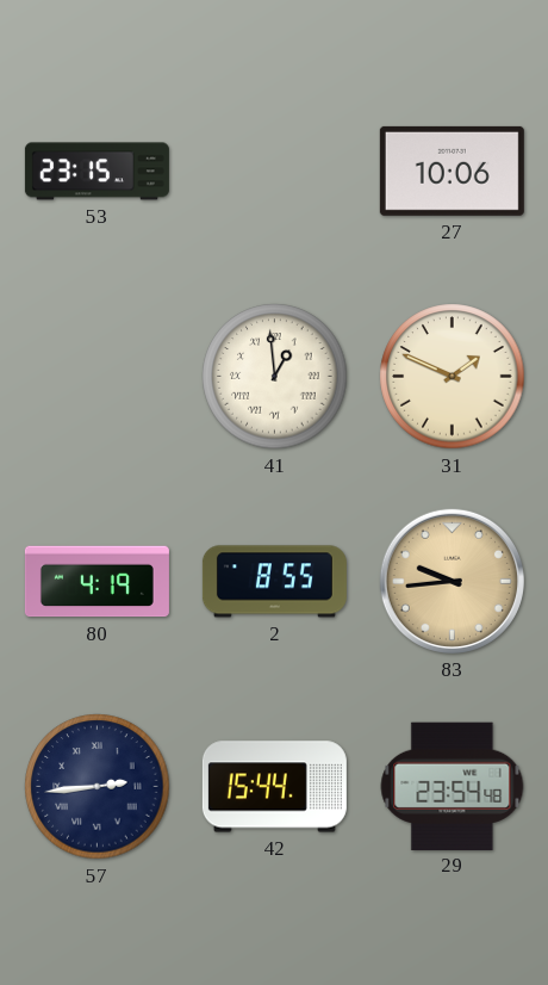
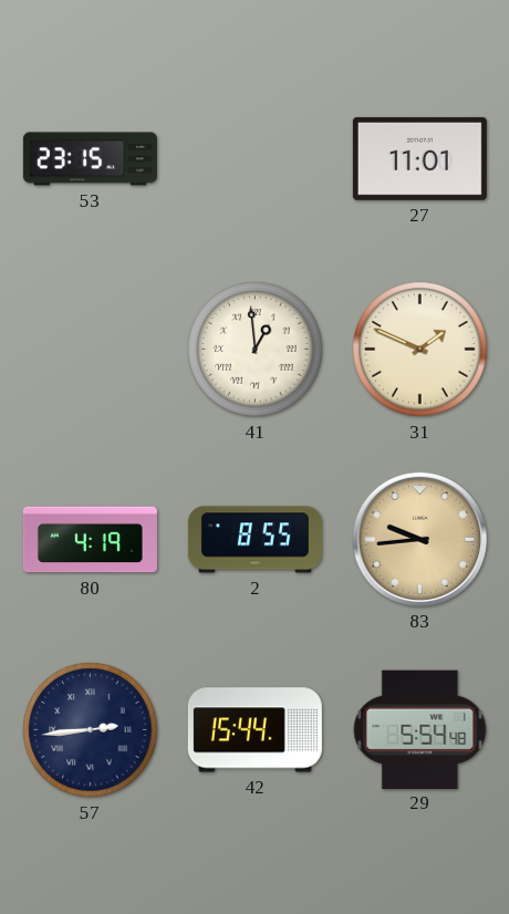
27: 10:06 -> 11:01 (419, 158)
29: 23:54 -> 5:54 (420, 729)
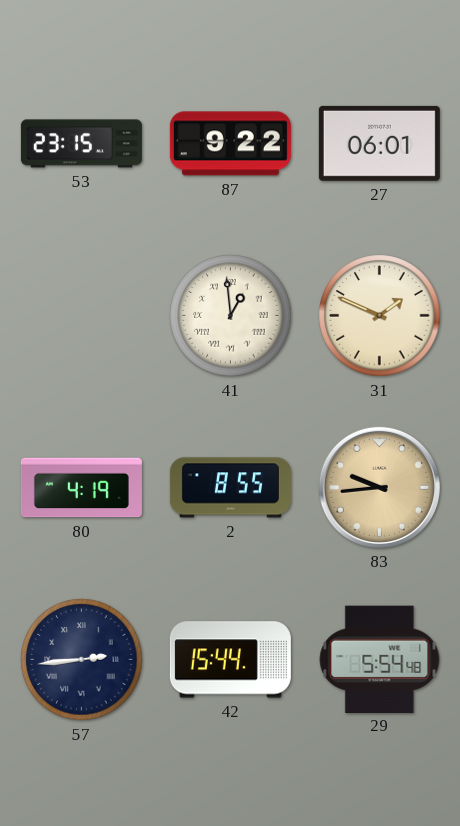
87: none -> 9:22 (230, 144)
27: 11:01 -> 06:01 (379, 143)
